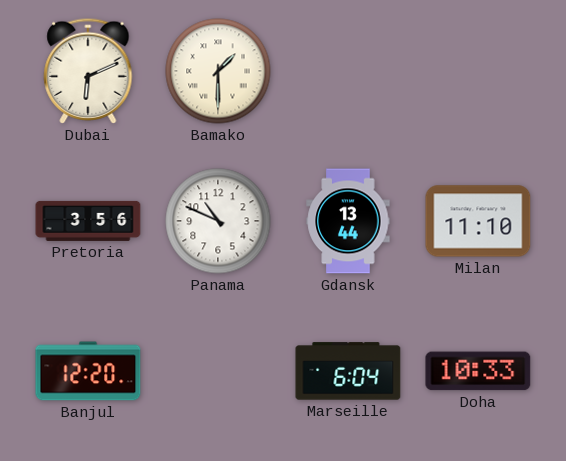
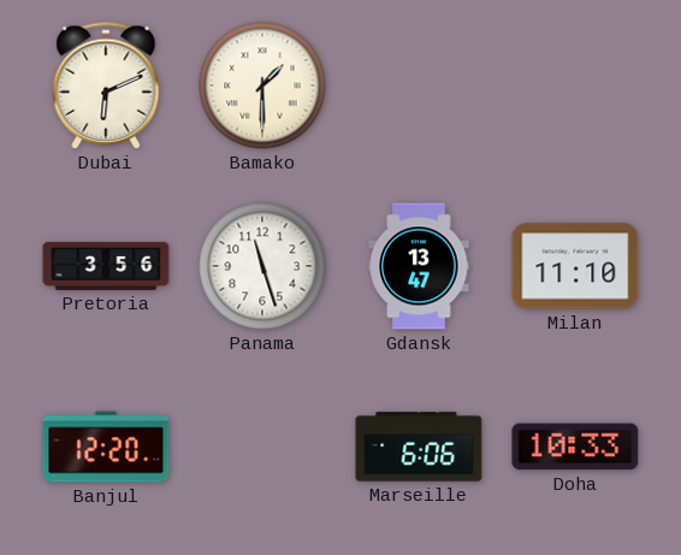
Panama: 10:49 -> 11:27 (262, 266)
Gdansk: 13:44 -> 13:47 (419, 266)
Marseille: 6:04 -> 6:06 (419, 447)
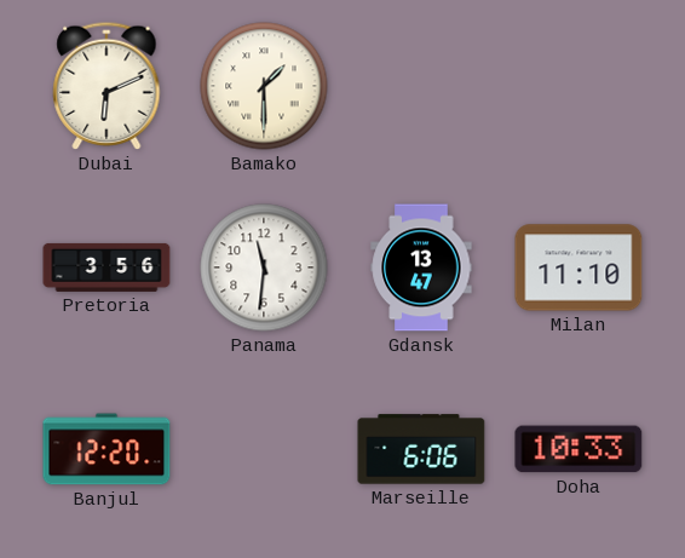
Panama: 11:27 -> 11:31 (264, 268)
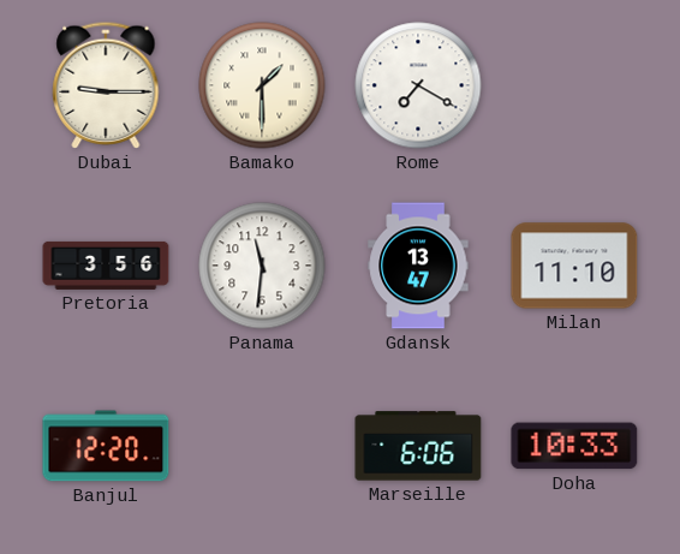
Dubai: 6:11 -> 9:15 (106, 85)
Rome: none -> 7:20 (418, 85)
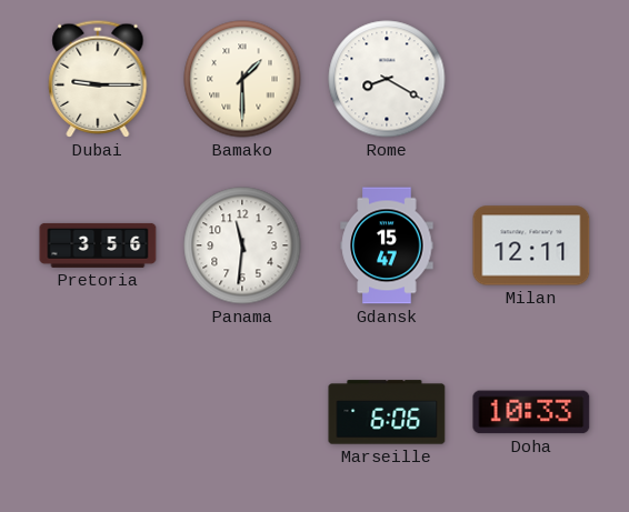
Rome: 7:20 -> 8:20 (387, 79)
Gdansk: 13:47 -> 15:47 (387, 245)
Milan: 11:10 -> 12:11 (531, 245)
Banjul: 12:20 -> none (106, 446)
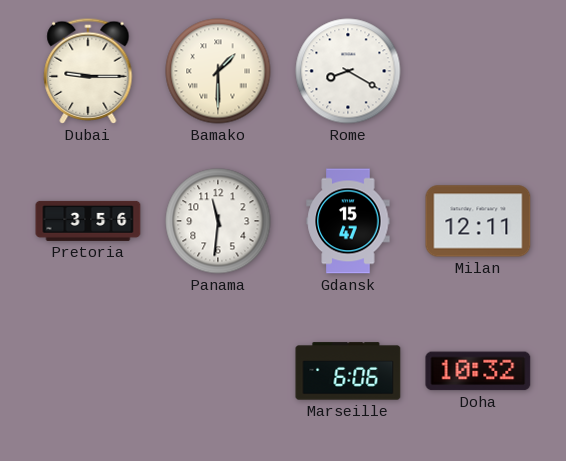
Doha: 10:33 -> 10:32 (478, 371)
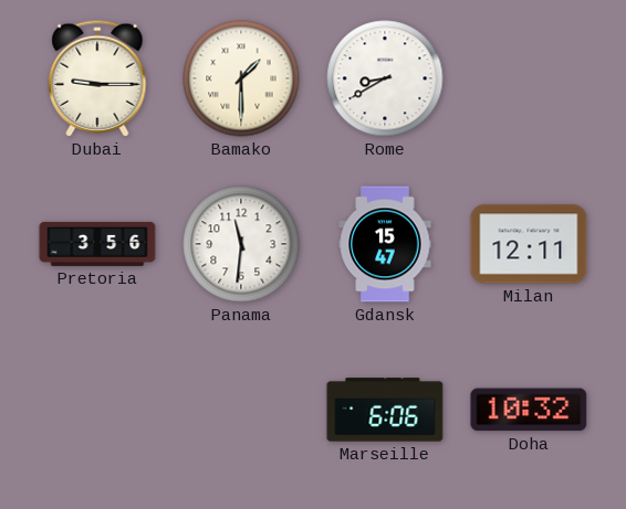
Rome: 8:20 -> 8:40 (385, 78)
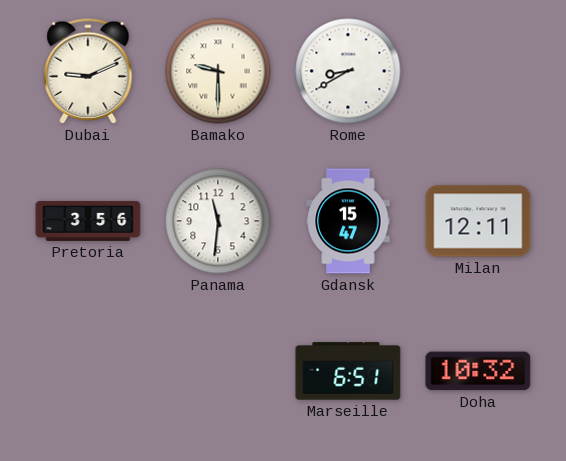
Dubai: 9:15 -> 9:11 (88, 71)
Bamako: 1:30 -> 9:30 (218, 71)
Marseille: 6:06 -> 6:51 (348, 371)
